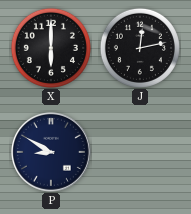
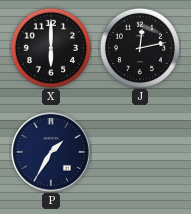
P: 8:50 -> 1:35 (51, 152)
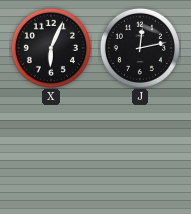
X: 6:00 -> 6:04 (51, 48)
P: 1:35 -> none (51, 152)
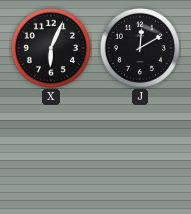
J: 12:13 -> 12:10 (140, 48)
